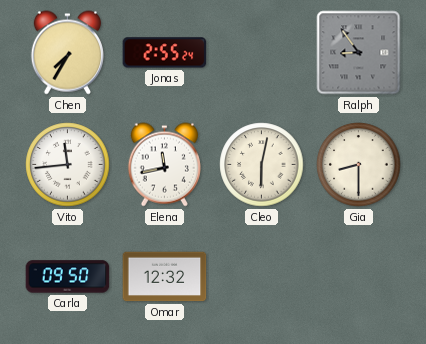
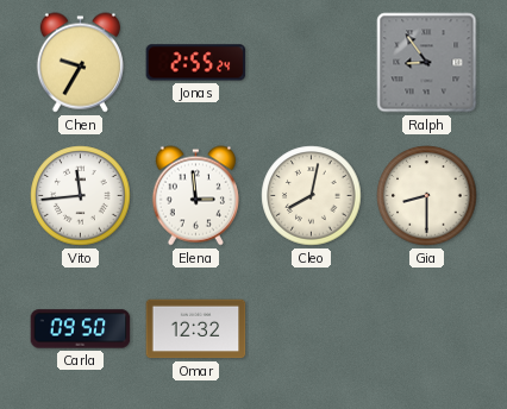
Chen: 7:35 -> 9:35 (80, 63)
Elena: 11:43 -> 2:59 (195, 196)
Cleo: 6:02 -> 8:02 (312, 196)
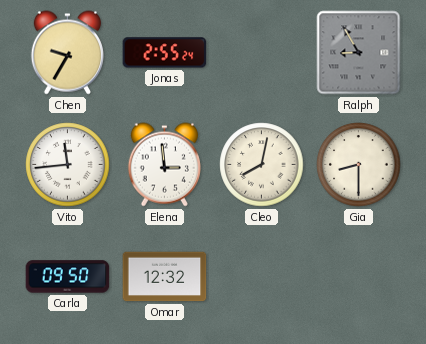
Ralph: 8:54 -> 8:55 (359, 53)
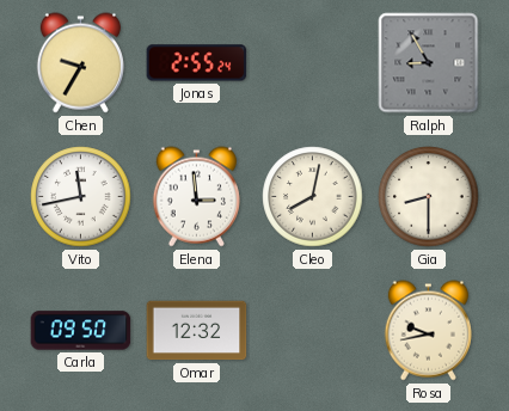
Vito: 11:44 -> 11:43 (81, 197)
Rosa: none -> 9:43 (428, 331)
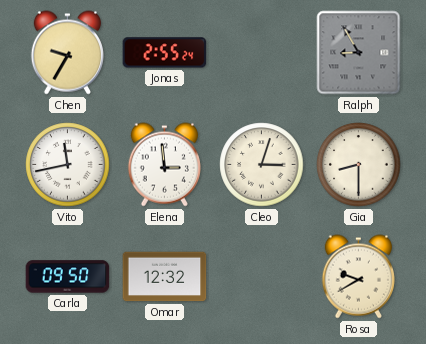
Cleo: 8:02 -> 3:03 (262, 165)
Rosa: 9:43 -> 9:40 (358, 277)
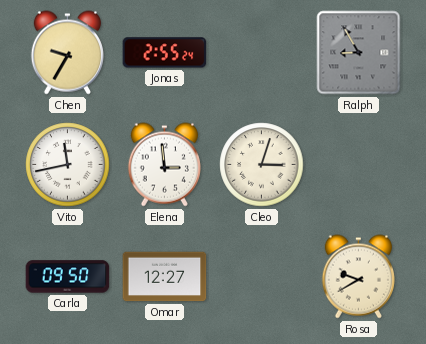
Gia: 8:30 -> none (359, 165)
Omar: 12:32 -> 12:27 (165, 277)
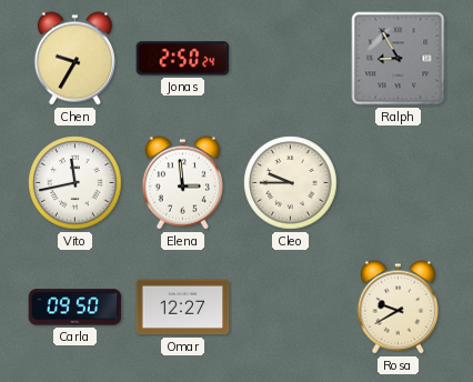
Jonas: 2:55 -> 2:50 (183, 59)
Cleo: 3:03 -> 9:45 (291, 183)
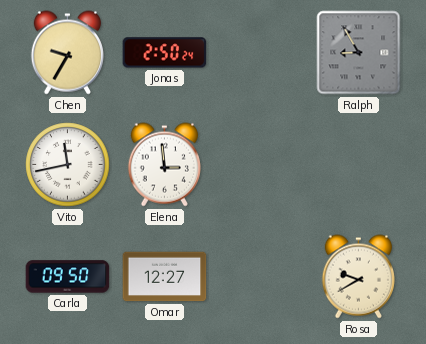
Cleo: 9:45 -> none (291, 183)
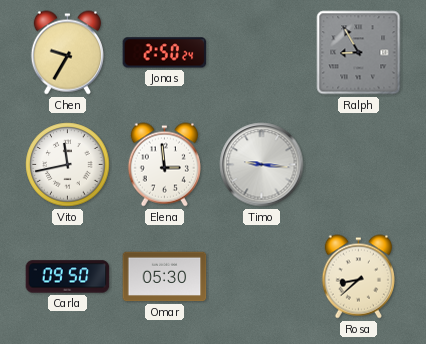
Timo: none -> 9:16 (262, 165)
Omar: 12:27 -> 05:30 (165, 277)
Rosa: 9:40 -> 8:38 (358, 277)
